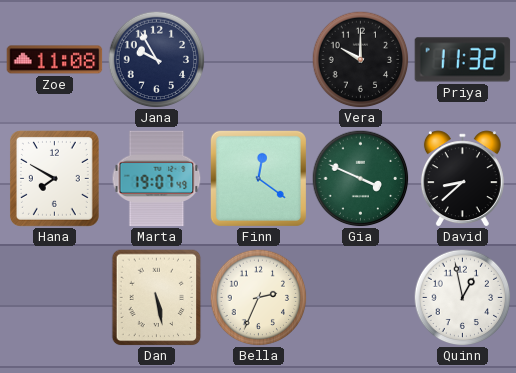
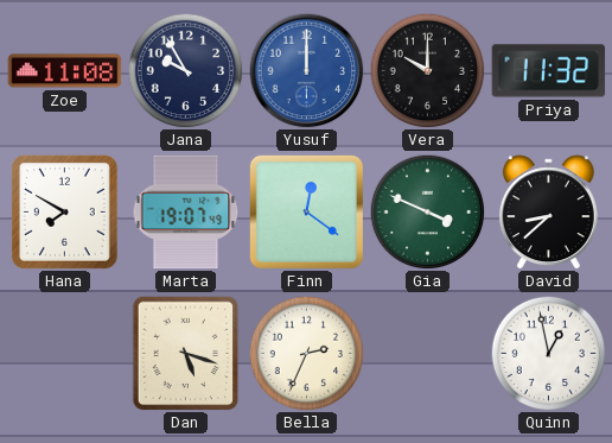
Yusuf: none -> 12:00 (307, 71)
Dan: 5:28 -> 5:18 (186, 353)
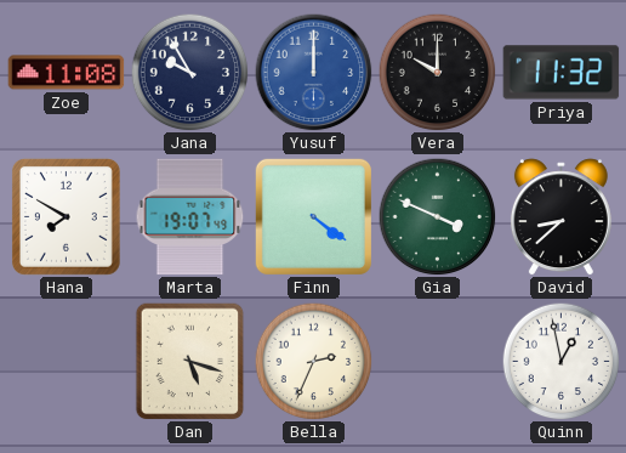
Finn: 12:21 -> 4:21 (313, 216)
